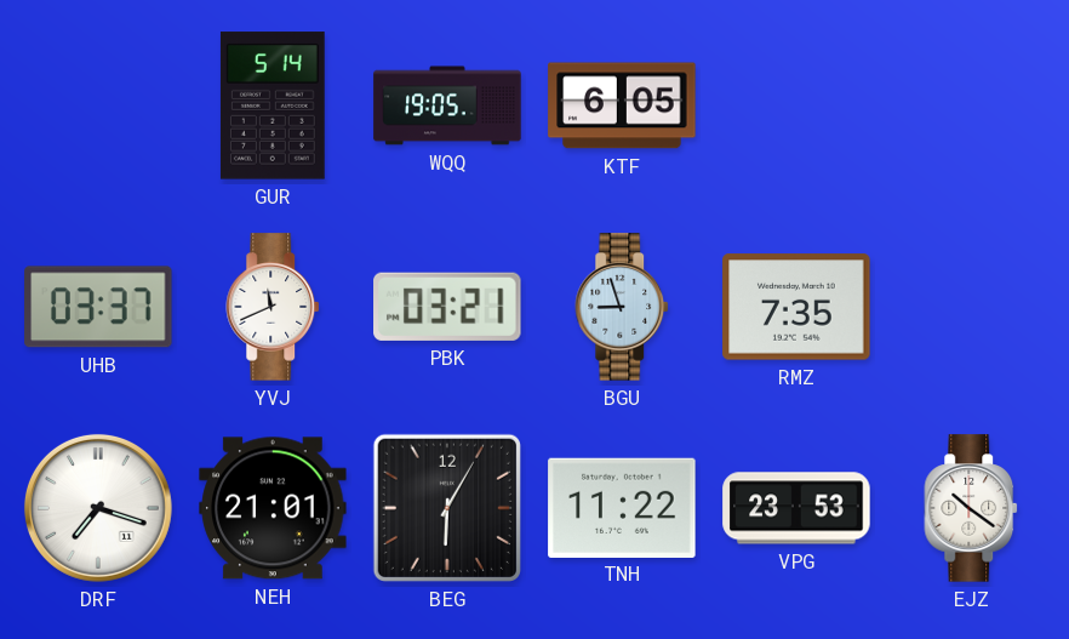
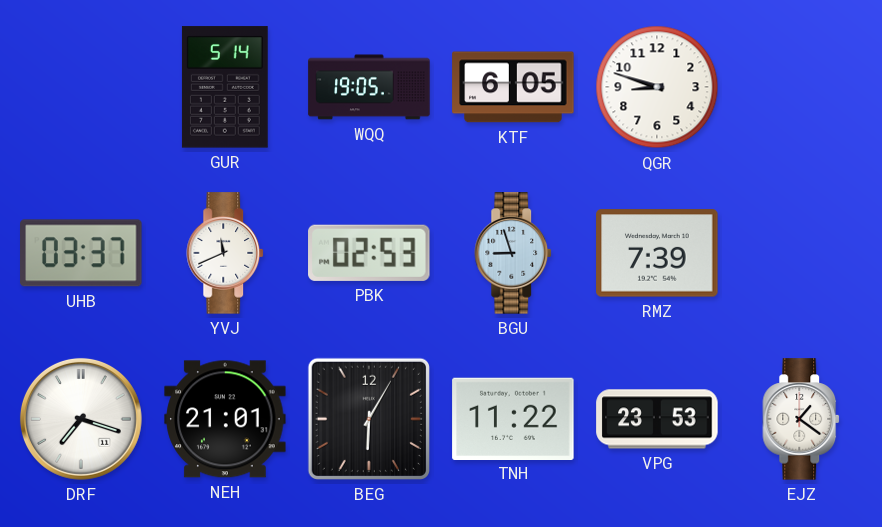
QGR: none -> 8:48 (657, 87)
PBK: 03:21 -> 02:53 (369, 253)
RMZ: 7:35 -> 7:39 (657, 253)
EJZ: 10:21 -> 1:21 (802, 419)
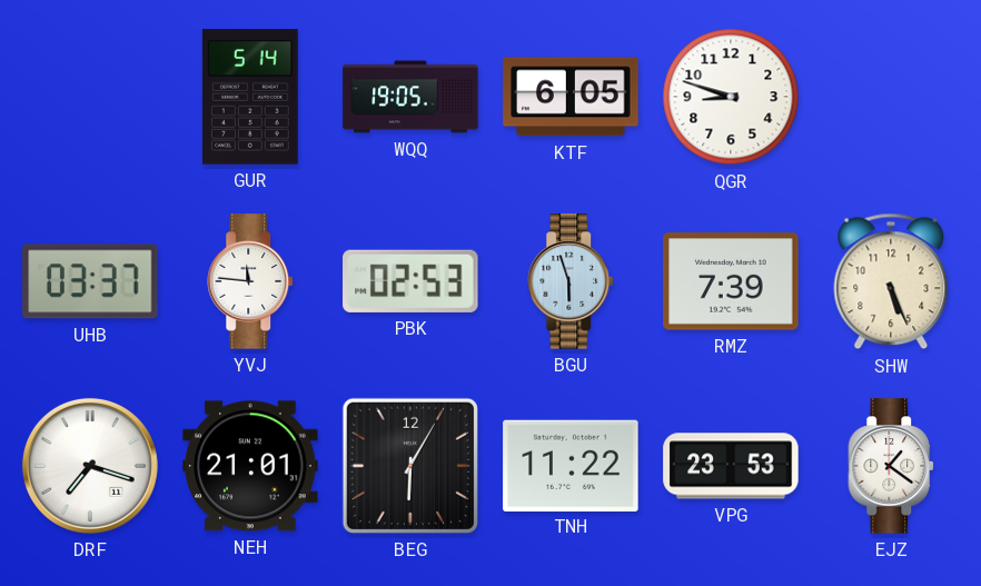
YVJ: 11:41 -> 11:46 (251, 281)
BGU: 8:57 -> 5:57 (572, 281)
SHW: none -> 5:26 (891, 281)
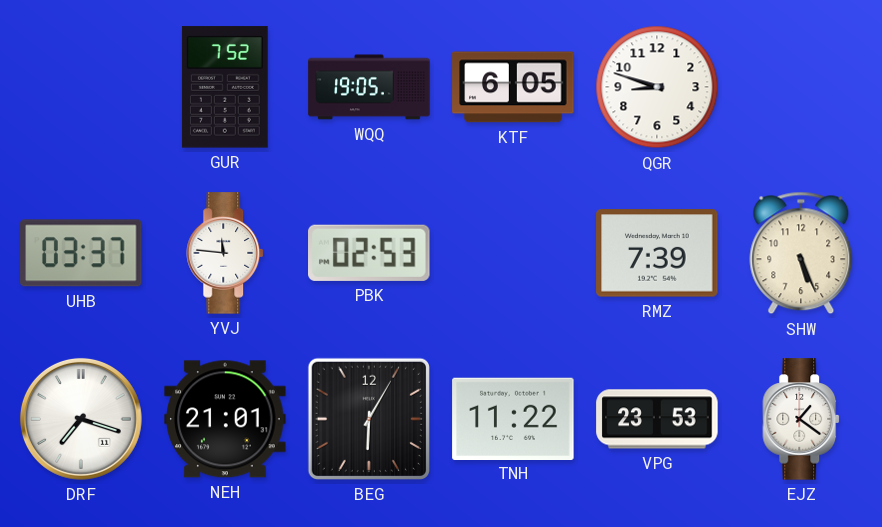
GUR: 5:14 -> 7:52 (225, 87)
BGU: 5:57 -> none (572, 281)
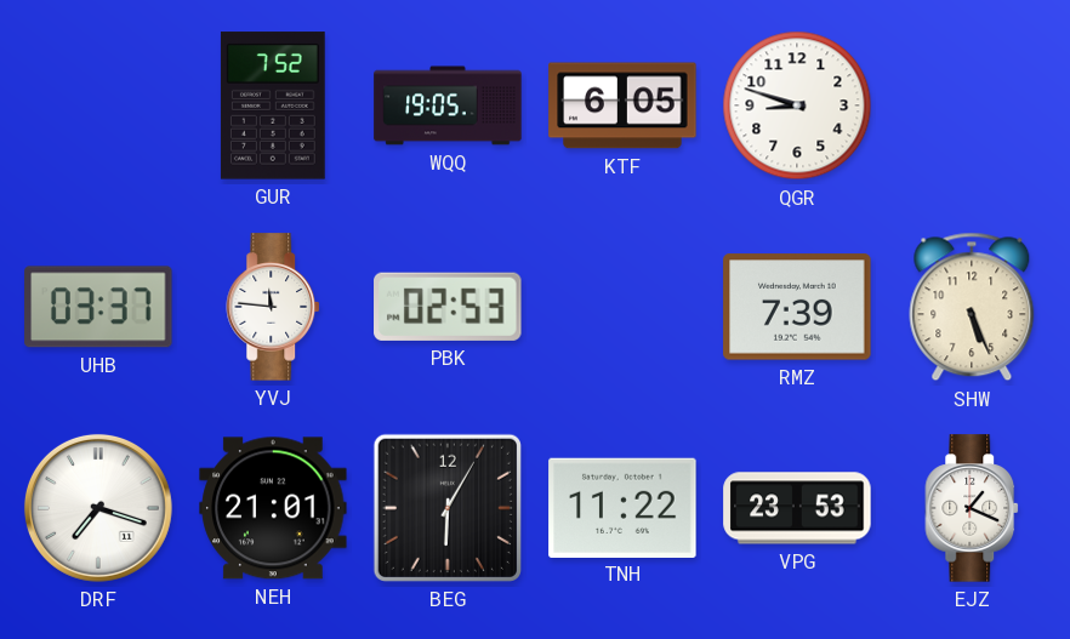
EJZ: 1:21 -> 1:19 (973, 508)
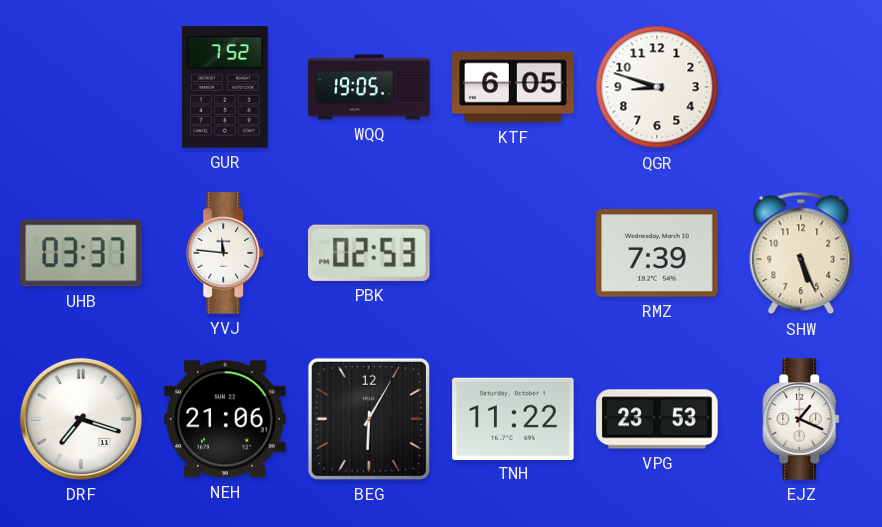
NEH: 21:01 -> 21:06 (225, 419)
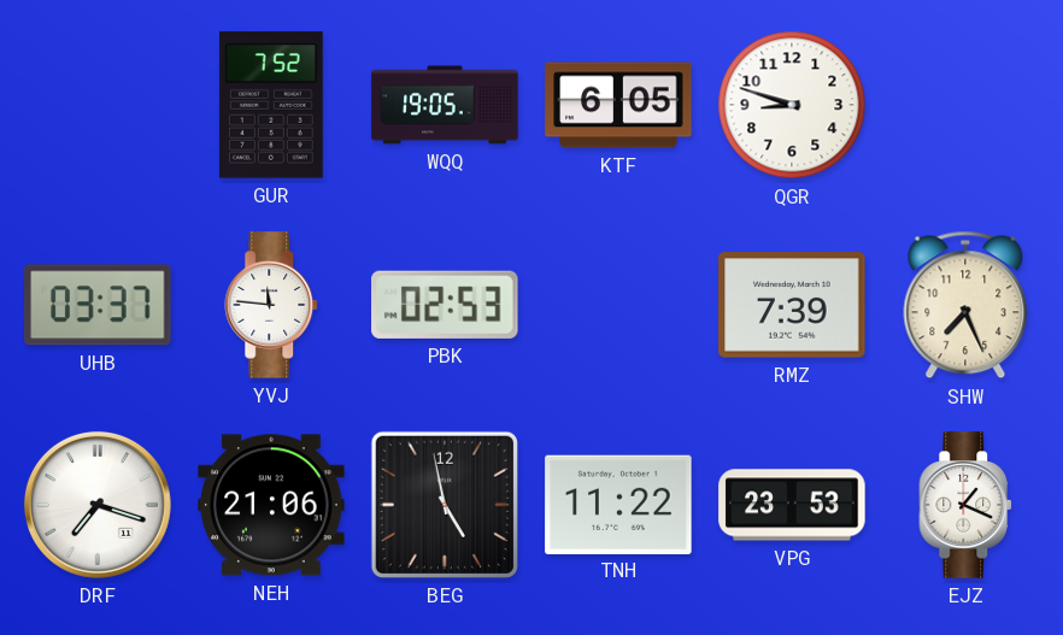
SHW: 5:26 -> 7:26 (965, 305)
BEG: 6:05 -> 4:58 (445, 505)
